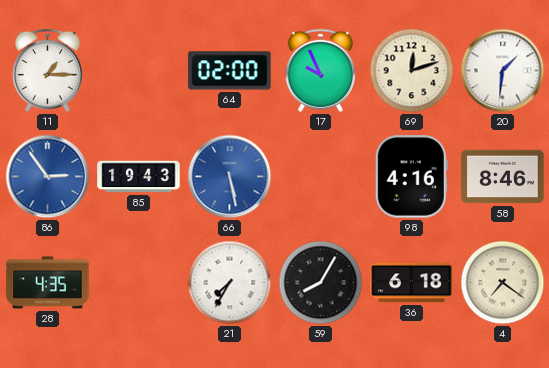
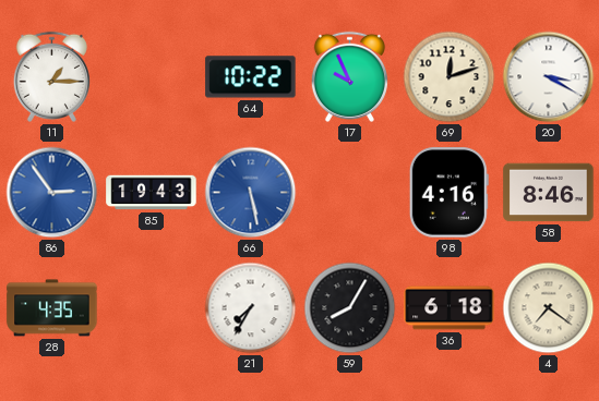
64: 02:00 -> 10:22 (251, 77)
20: 1:31 -> 3:20 (549, 77)
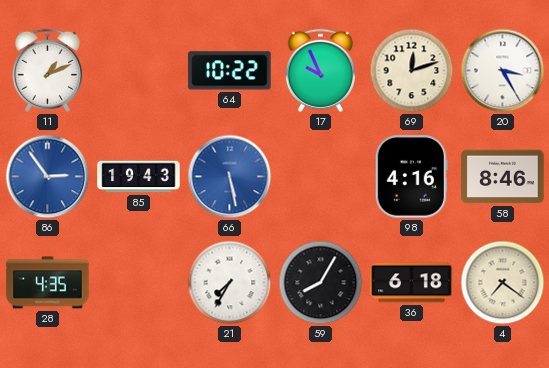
11: 1:15 -> 1:11 (47, 70)
20: 3:20 -> 3:25 (503, 71)
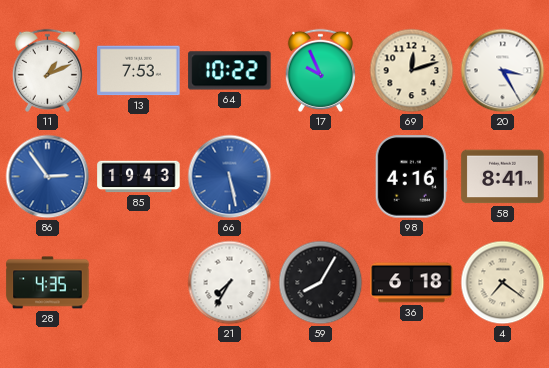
13: none -> 7:53 (139, 71)
58: 8:46 -> 8:41 (503, 177)
